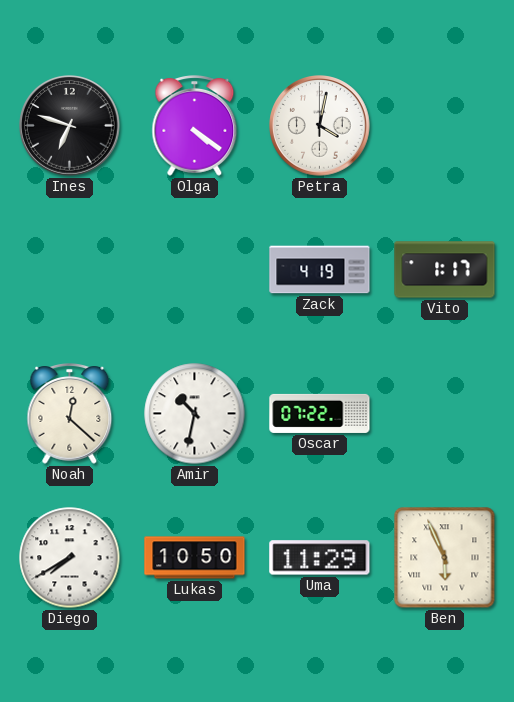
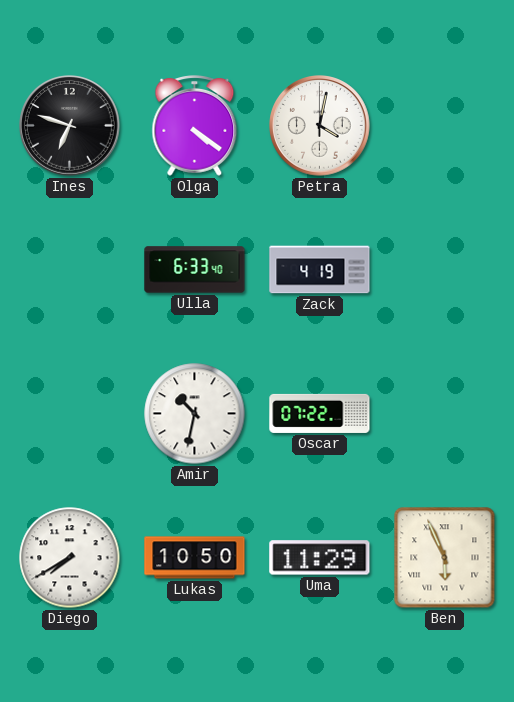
Ulla: none -> 6:33 (195, 270)
Vito: 1:17 -> none (445, 270)
Noah: 12:22 -> none (70, 414)
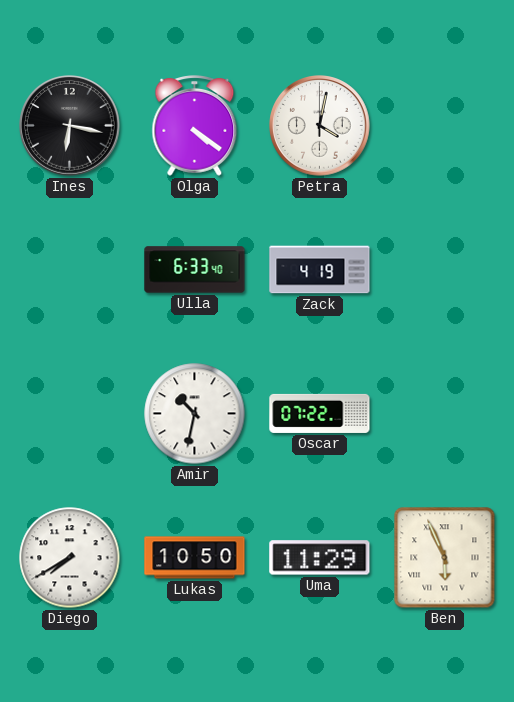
Ines: 6:48 -> 6:17 (70, 126)
